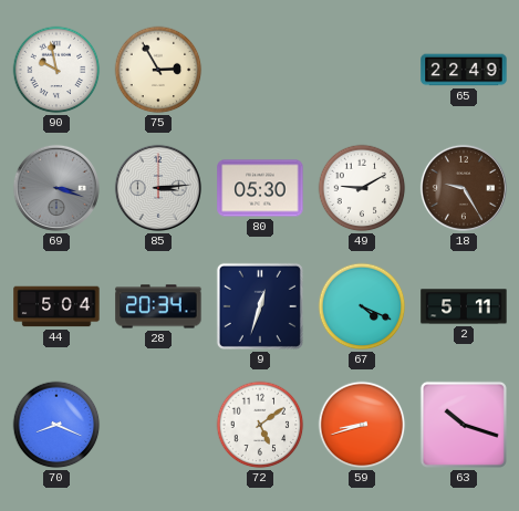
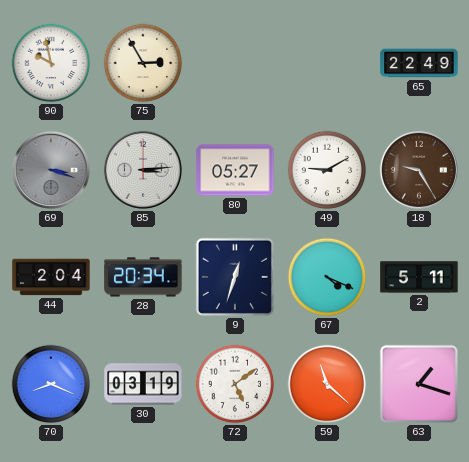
80: 05:30 -> 05:27 (235, 170)
44: 5:04 -> 2:04 (51, 277)
30: none -> 03:19 (143, 384)
59: 8:42 -> 11:22 (327, 384)
63: 10:18 -> 1:18 (419, 384)
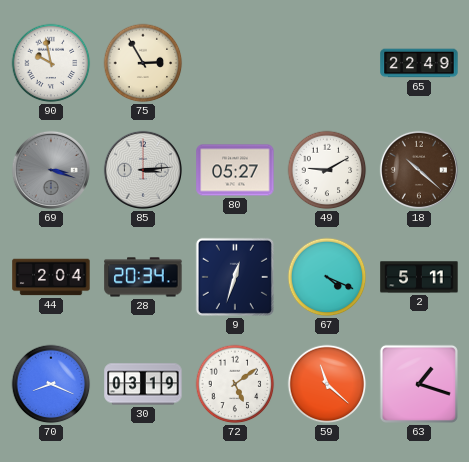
18: 9:25 -> 10:22 (419, 170)
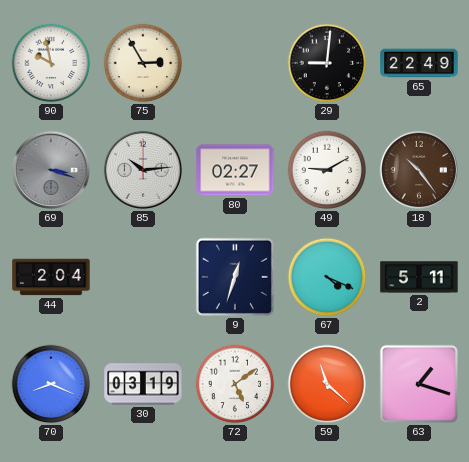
29: none -> 9:01 (327, 63)
85: 3:14 -> 10:14 (143, 170)
80: 05:27 -> 02:27 (235, 170)
18: 10:22 -> 10:24 (419, 170)
28: 20:34 -> none (143, 277)
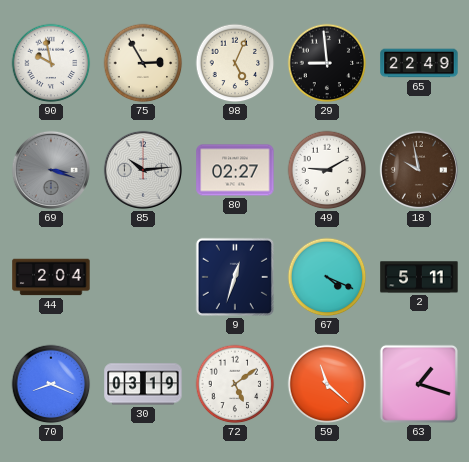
98: none -> 5:04 (235, 63)
29: 9:01 -> 8:59 (327, 63)
18: 10:24 -> 9:58 (419, 170)
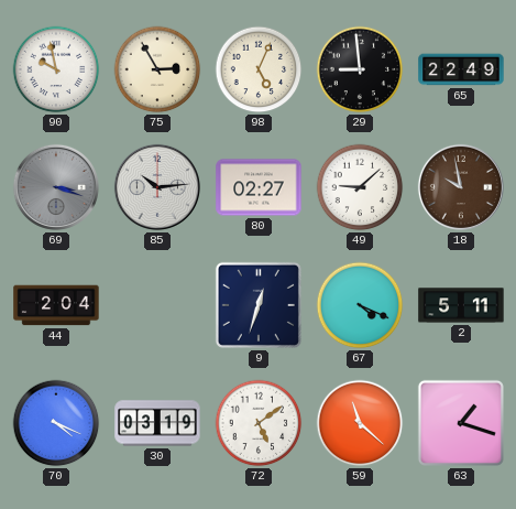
49: 9:10 -> 9:08 (360, 187)
70: 8:19 -> 4:19 (56, 423)
